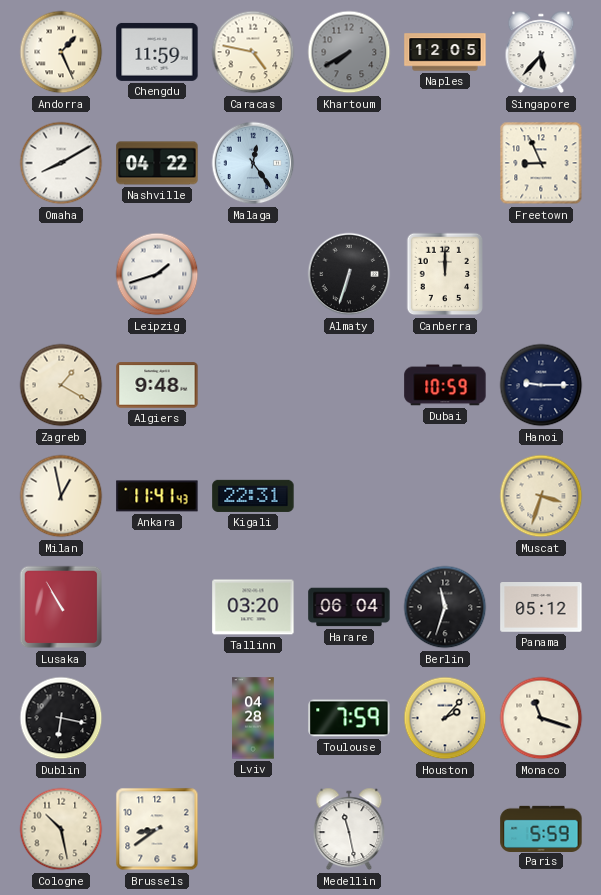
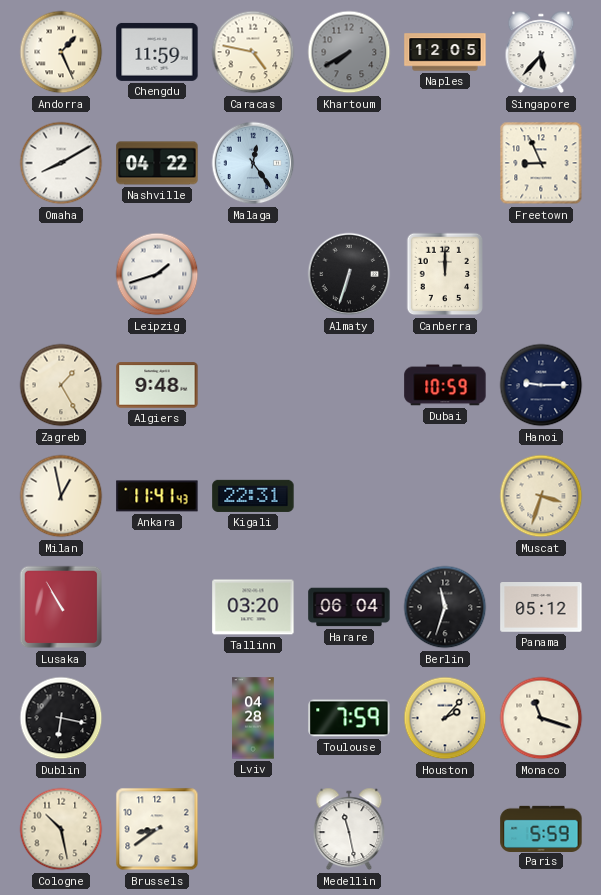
Zagreb: 1:20 -> 1:25 (61, 385)
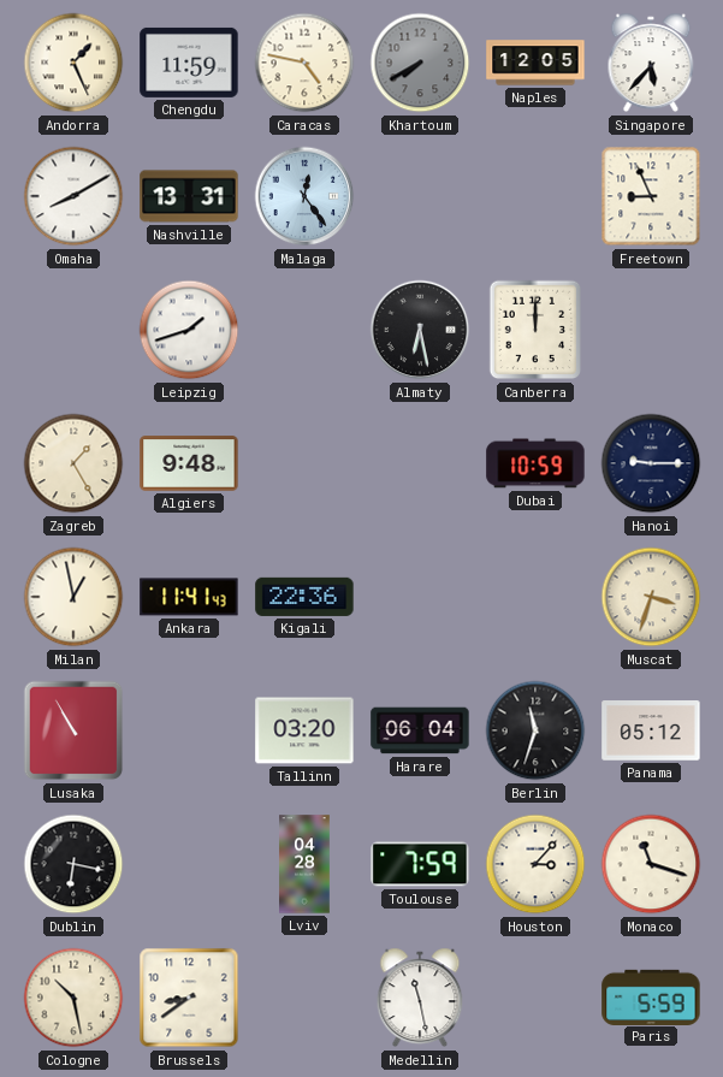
Nashville: 04:22 -> 13:31 (189, 196)
Almaty: 6:33 -> 6:28 (420, 330)
Kigali: 22:31 -> 22:36 (304, 597)
Houston: 2:07 -> 3:07 (535, 864)
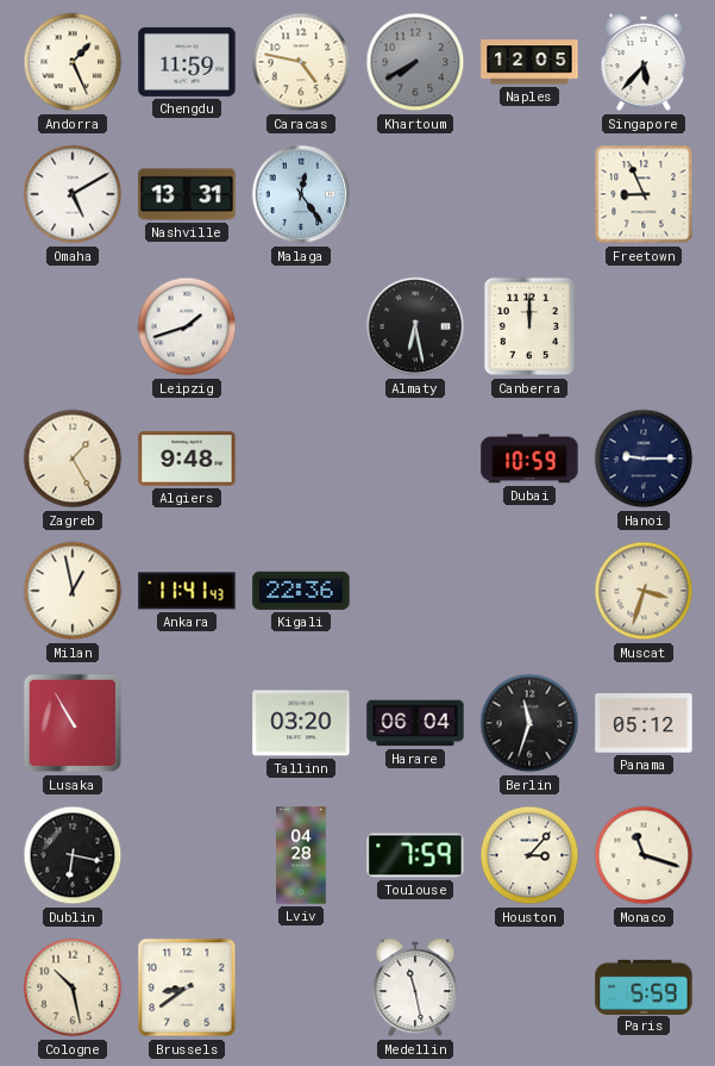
Omaha: 8:10 -> 5:10 (73, 194)
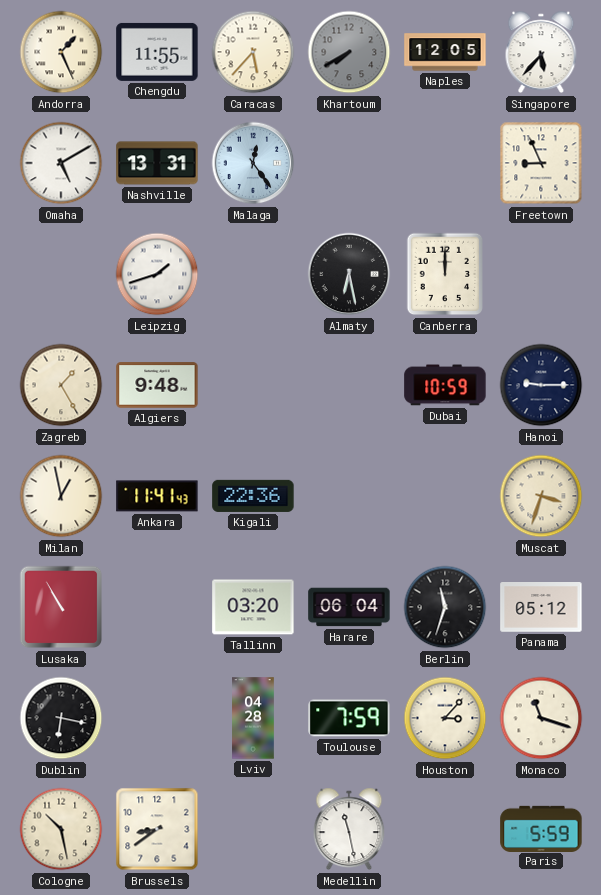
Chengdu: 11:59 -> 11:55 (157, 52)
Caracas: 4:47 -> 5:37 (253, 52)
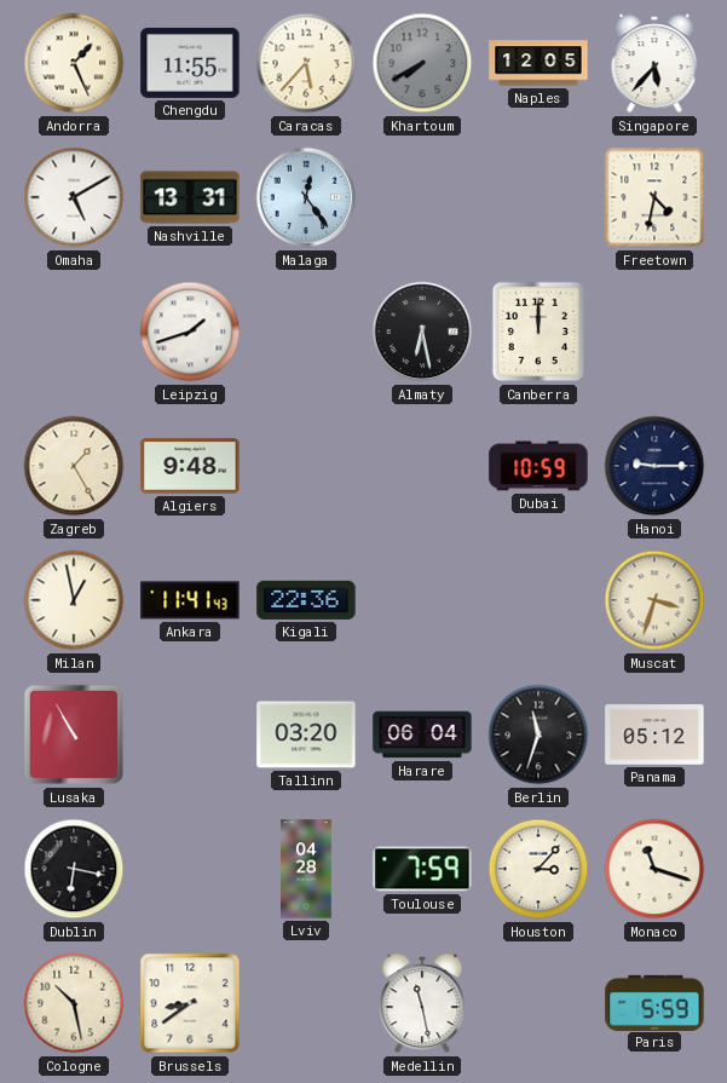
Freetown: 8:56 -> 4:32 (654, 197)
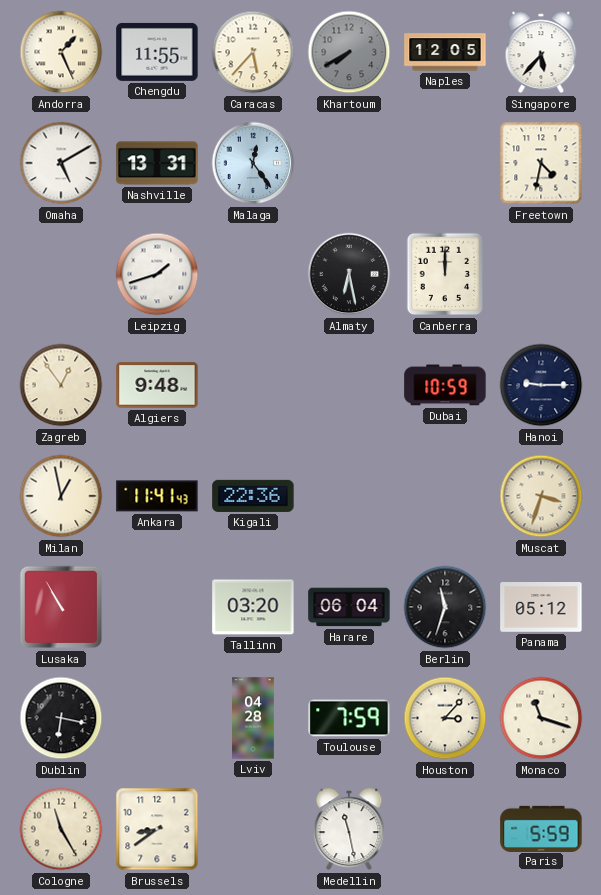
Zagreb: 1:25 -> 12:54 (61, 385)
Cologne: 10:28 -> 11:25 (61, 829)
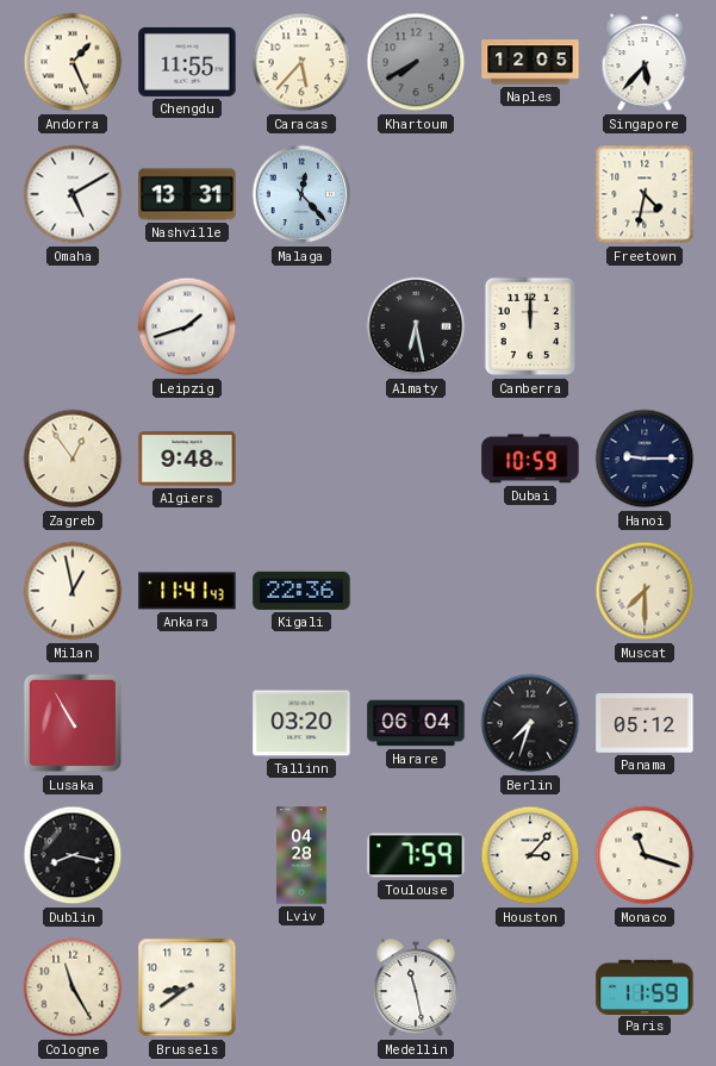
Malaga: 12:24 -> 12:23 (301, 194)
Muscat: 3:33 -> 7:30 (645, 591)
Berlin: 11:33 -> 7:33 (530, 723)
Dublin: 6:17 -> 8:17 (73, 855)
Paris: 5:59 -> 11:59 (645, 986)
